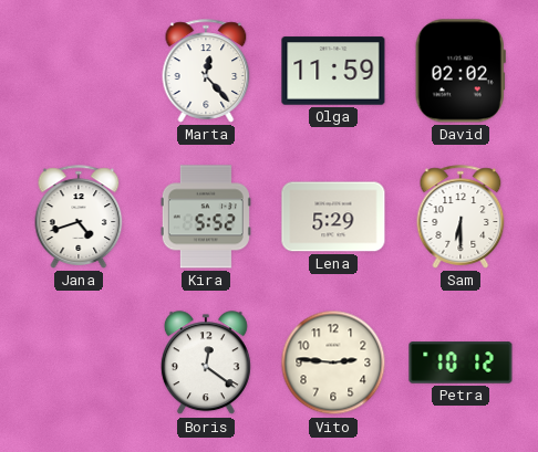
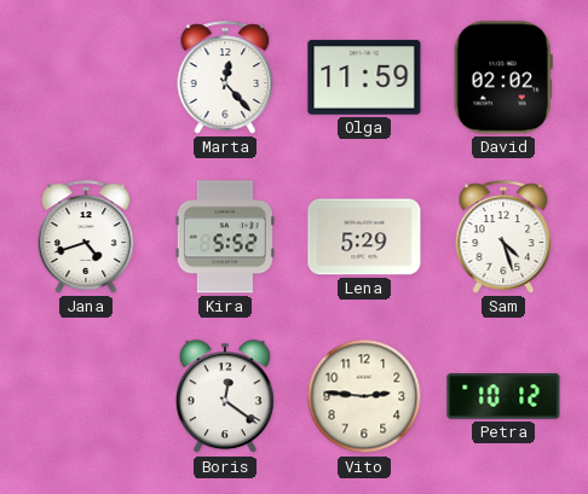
Sam: 6:30 -> 4:27 (503, 237)
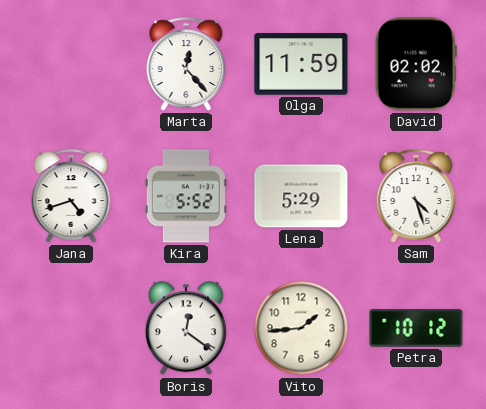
Vito: 2:46 -> 1:44 (301, 328)
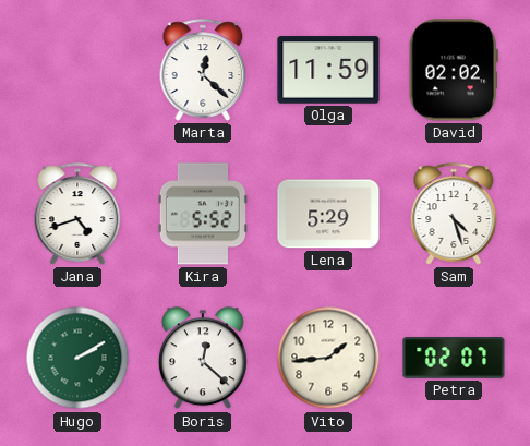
Marta: 12:23 -> 12:22 (203, 70)
Hugo: none -> 2:10 (77, 358)
Boris: 12:21 -> 12:22 (203, 359)
Petra: 10:12 -> 02:07 (454, 358)
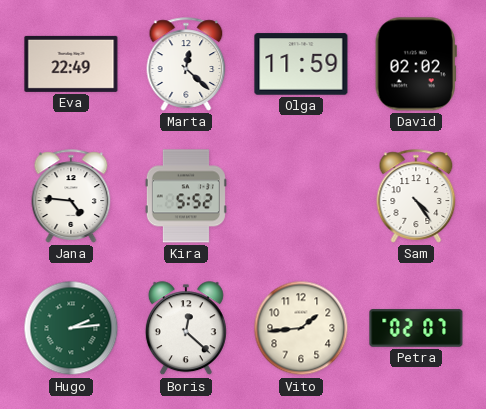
Eva: none -> 22:49 (71, 64)
Jana: 4:42 -> 4:46 (71, 196)
Lena: 5:29 -> none (328, 214)
Sam: 4:27 -> 4:24 (416, 196)
Hugo: 2:10 -> 2:14 (71, 328)
